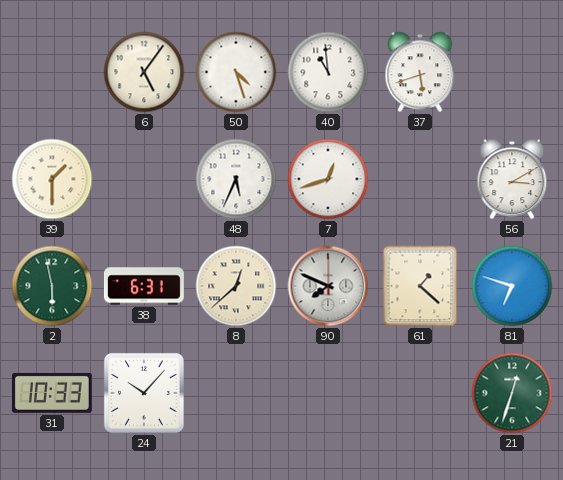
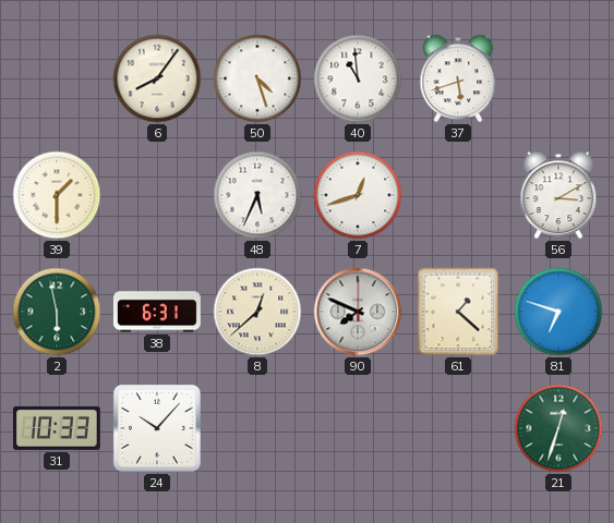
6: 5:06 -> 8:06 (157, 78)
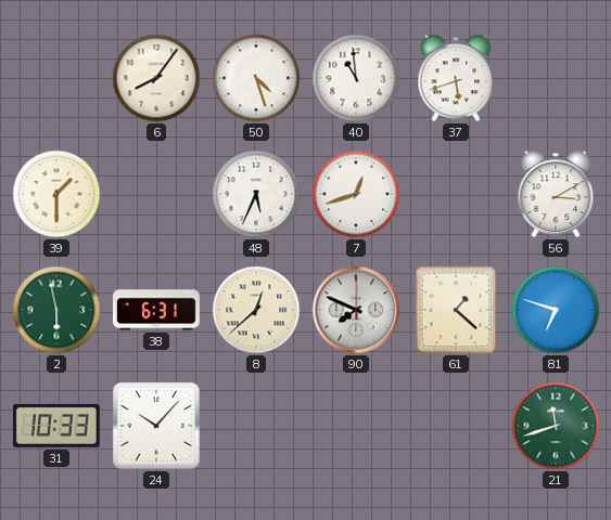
21: 12:33 -> 11:42 (556, 426)
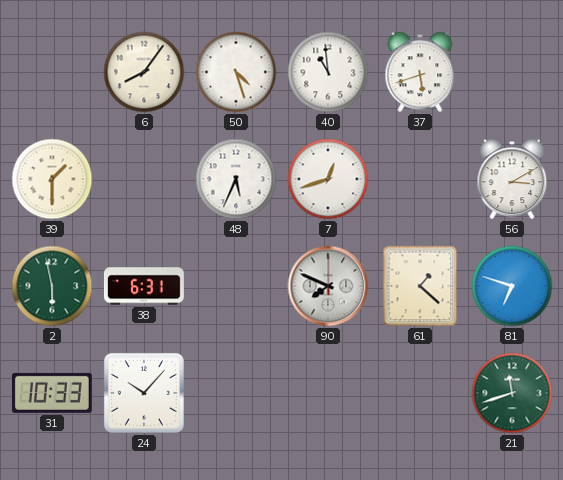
8: 12:38 -> none (256, 310)
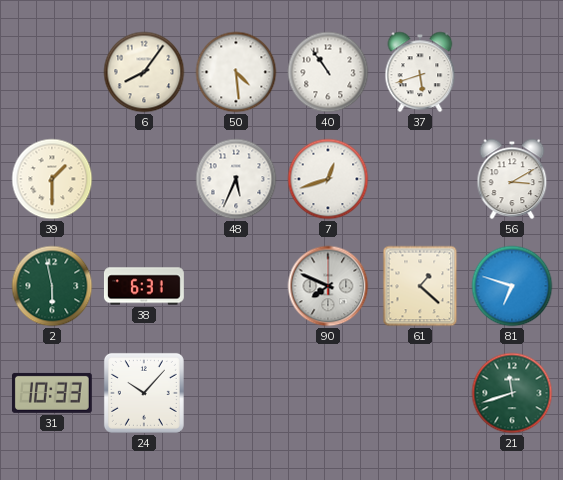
50: 4:27 -> 4:29 (236, 72)
40: 10:59 -> 10:54 (328, 72)
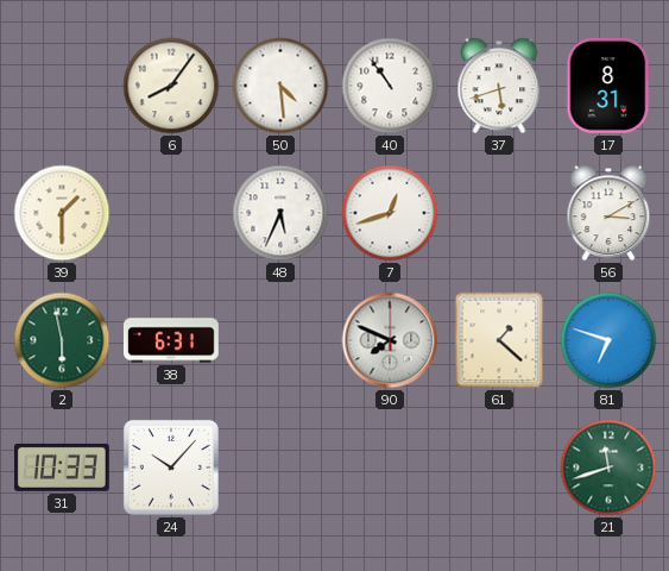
17: none -> 8:31 (608, 86)
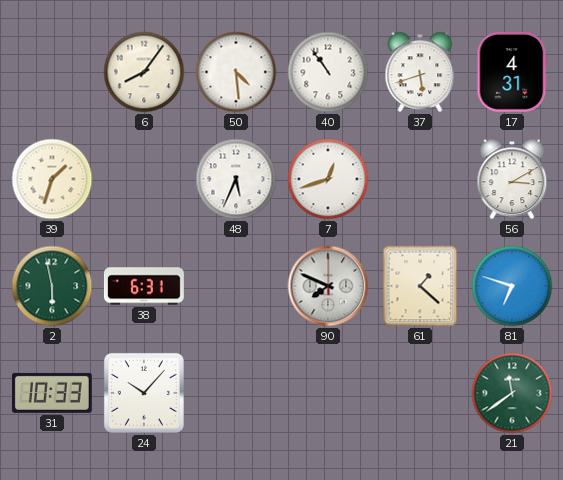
17: 8:31 -> 4:31 (512, 72)
39: 1:30 -> 1:33 (52, 179)
21: 11:42 -> 11:39 (512, 393)
